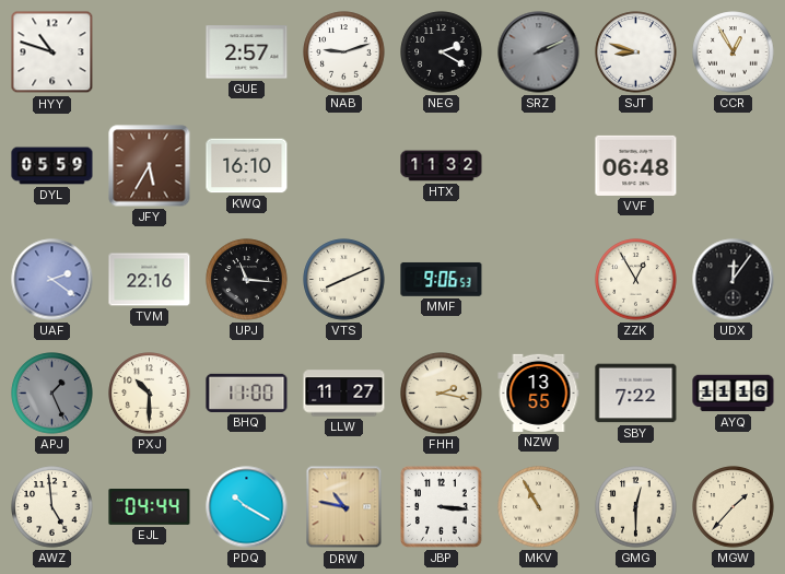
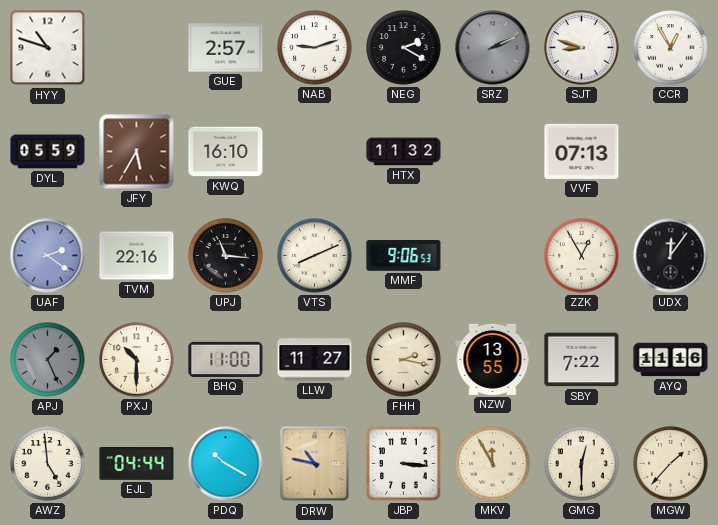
VVF: 06:48 -> 07:13 (582, 151)
MKV: 10:55 -> 11:55 (493, 464)
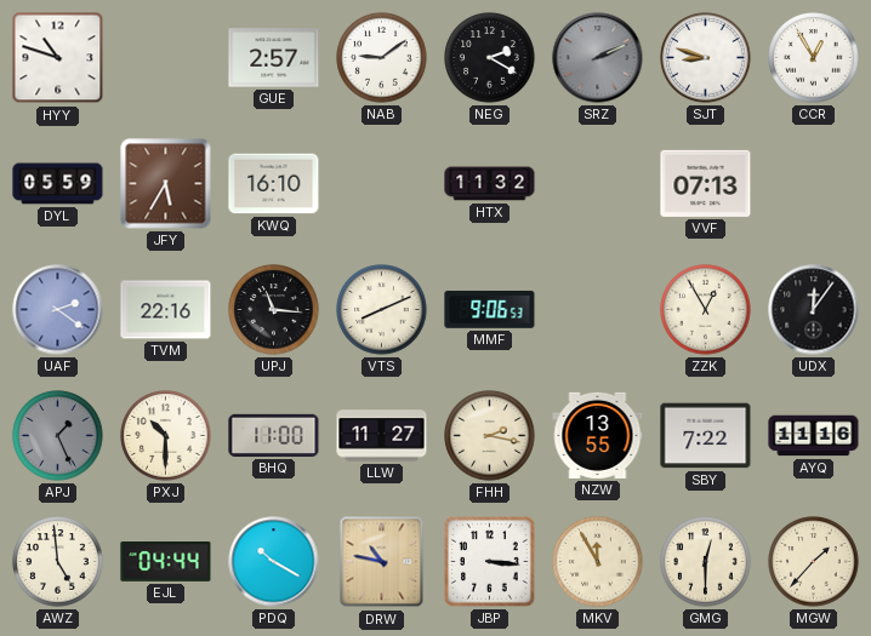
NAB: 9:12 -> 9:09 (382, 58)
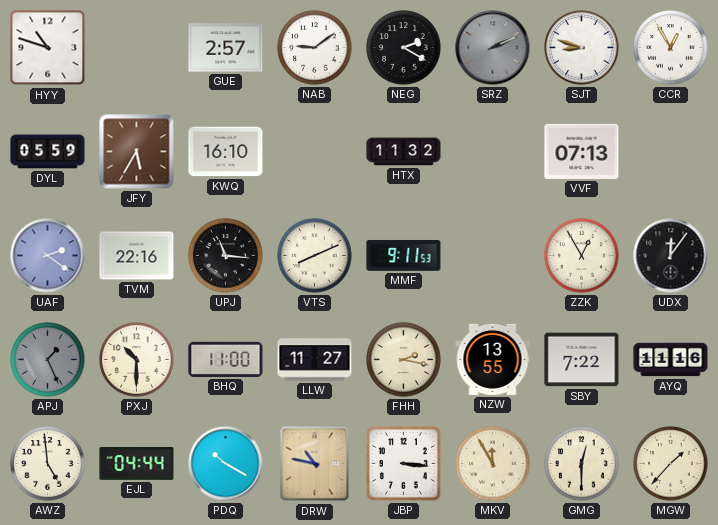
MMF: 9:06 -> 9:11 (404, 256)
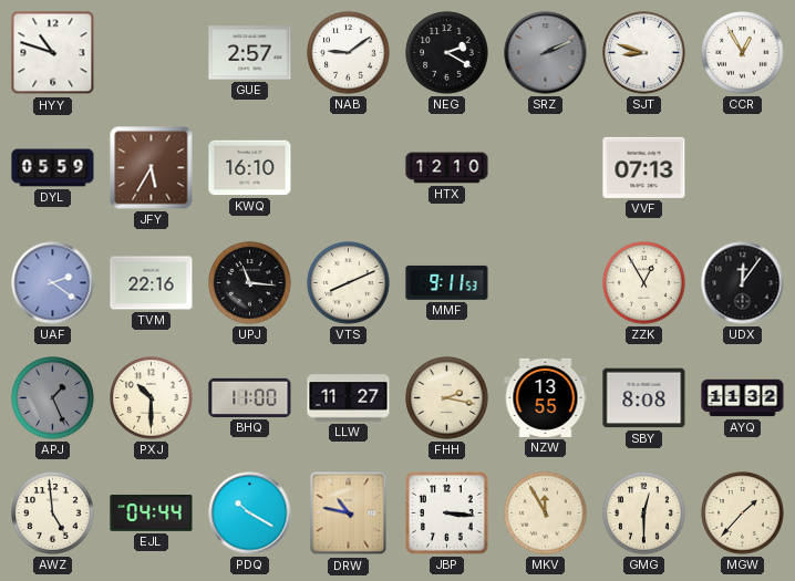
HTX: 11:32 -> 12:10 (447, 168)
SBY: 7:22 -> 8:08 (644, 398)
AYQ: 11:16 -> 11:32 (743, 398)
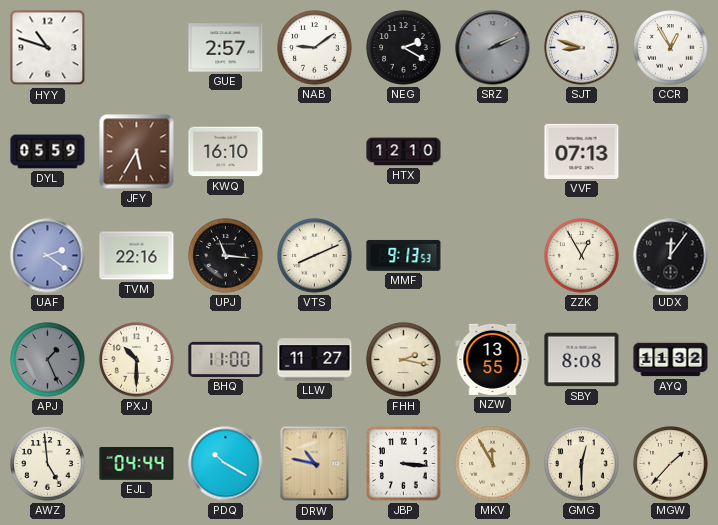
MMF: 9:11 -> 9:13 (404, 256)
